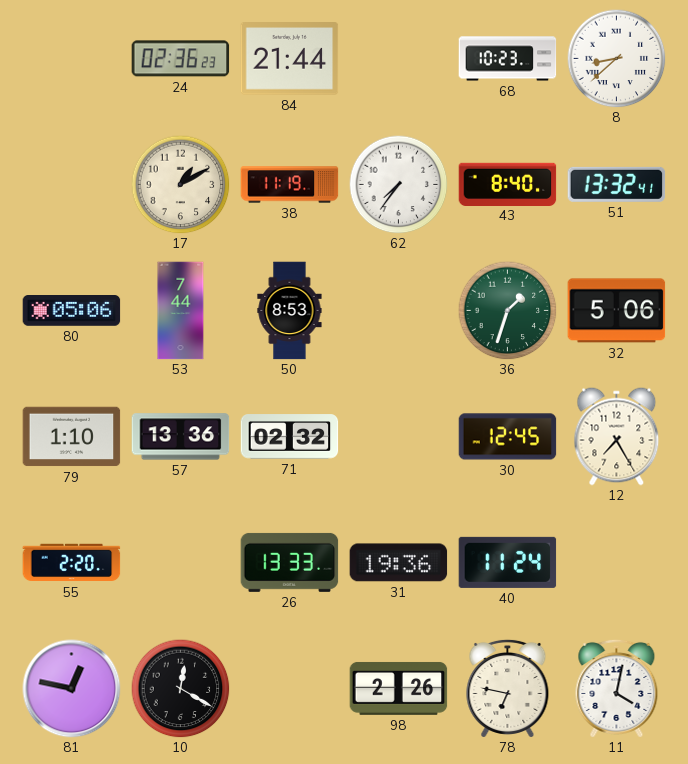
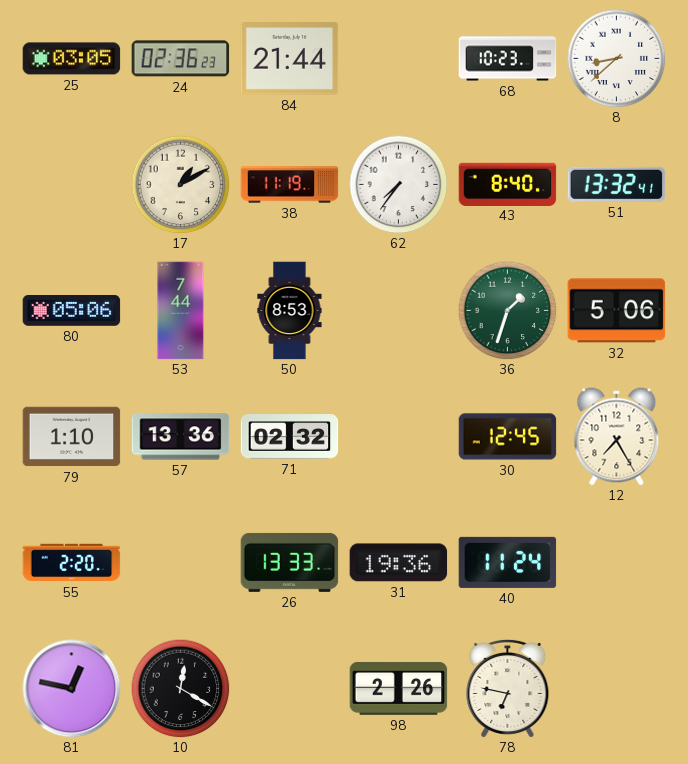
25: none -> 03:05 (72, 59)
11: 4:02 -> none (617, 688)
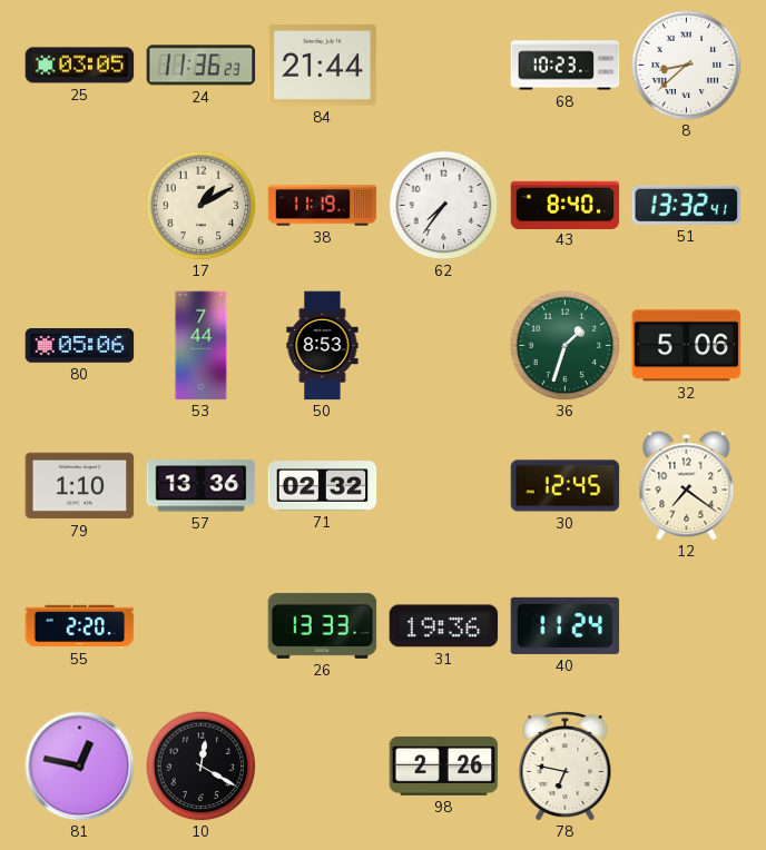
24: 02:36 -> 11:36 (202, 66)
12: 7:25 -> 7:21 (687, 486)
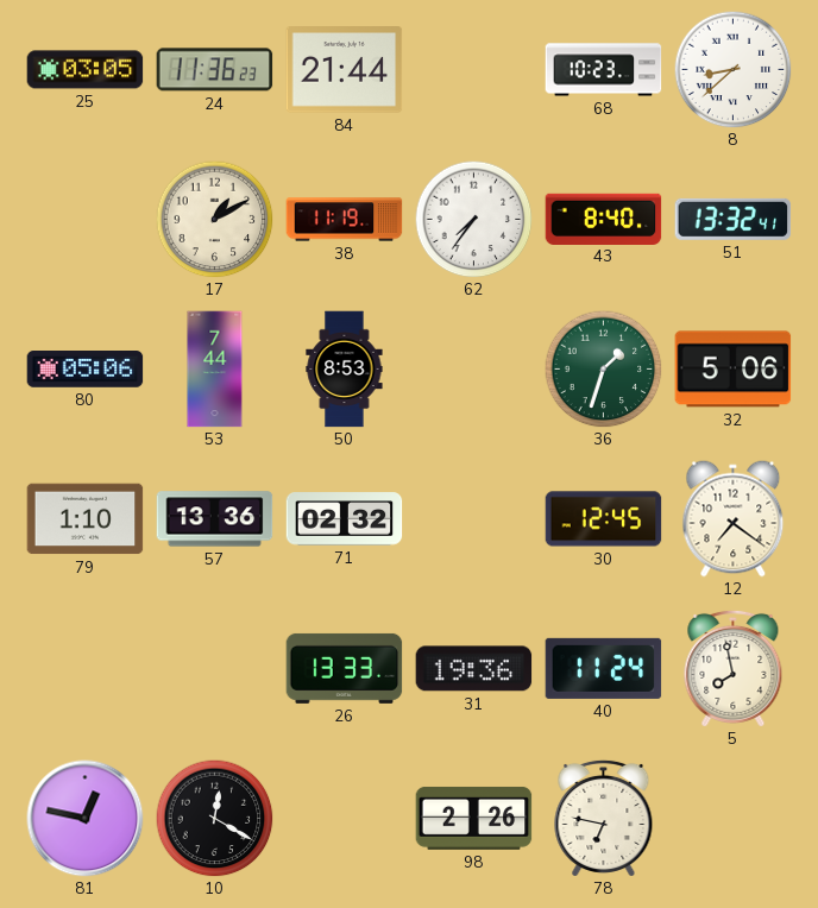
55: 2:20 -> none (80, 626)
5: none -> 7:58 (734, 668)
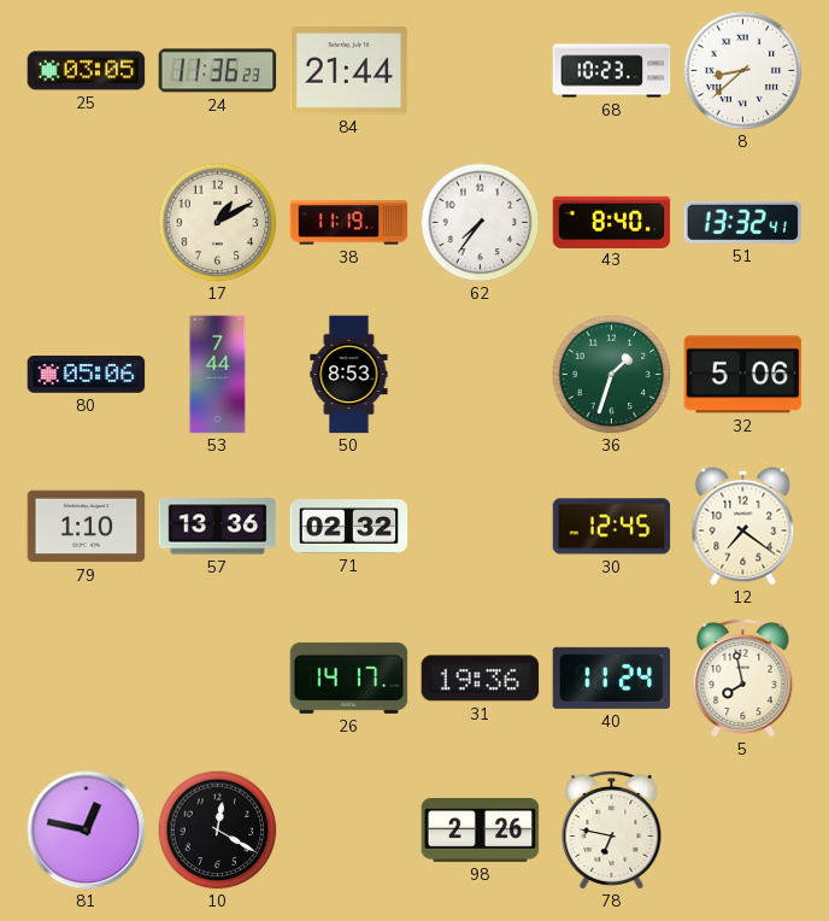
26: 13:33 -> 14:17 (349, 677)
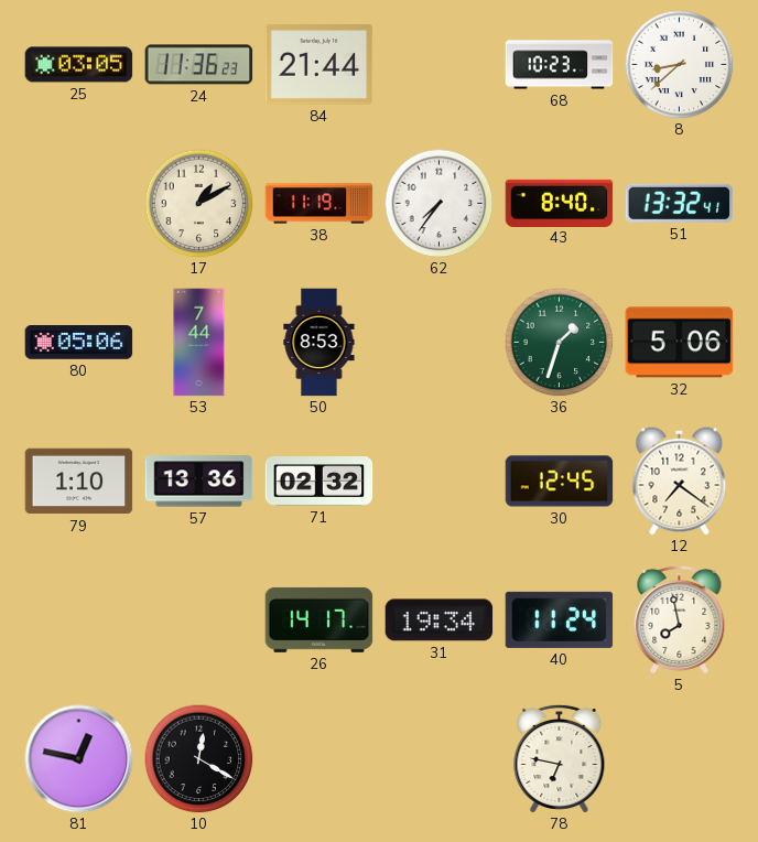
31: 19:36 -> 19:34 (440, 620)
98: 2:26 -> none (481, 829)
